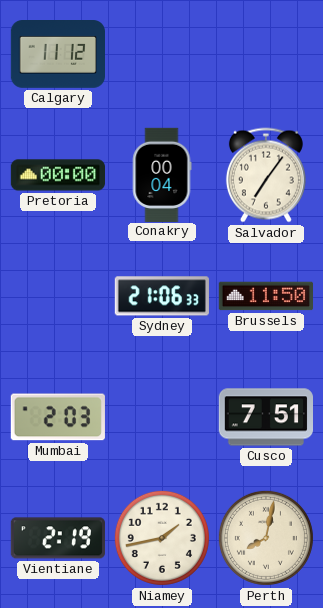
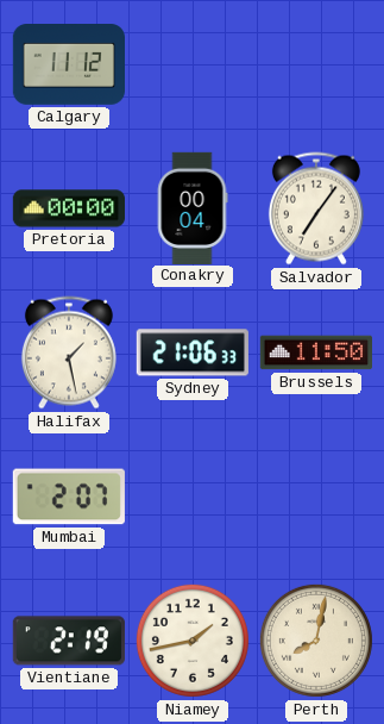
Halifax: none -> 1:28 (69, 352)
Mumbai: 2:03 -> 2:07 (69, 497)
Cusco: 7:51 -> none (265, 417)
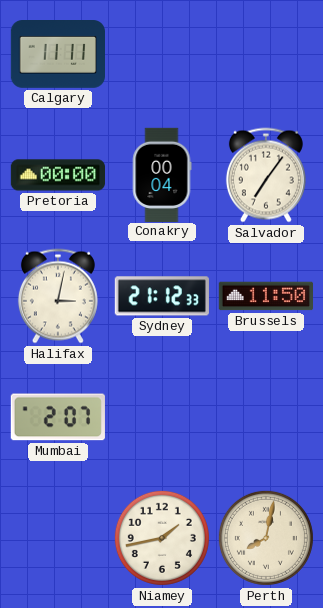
Calgary: 11:12 -> 11:11 (57, 55)
Halifax: 1:28 -> 3:02 (58, 296)
Sydney: 21:06 -> 21:12 (162, 296)
Vientiane: 2:19 -> none (69, 641)
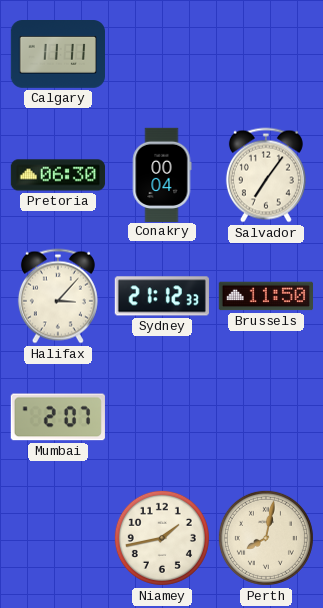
Pretoria: 00:00 -> 06:30 (57, 175)
Halifax: 3:02 -> 3:07 (58, 296)
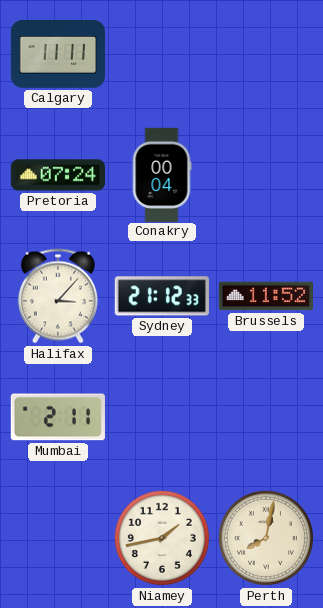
Pretoria: 06:30 -> 07:24 (57, 175)
Salvador: 7:06 -> none (266, 175)
Brussels: 11:50 -> 11:52 (265, 296)
Mumbai: 2:07 -> 2:11 (58, 417)
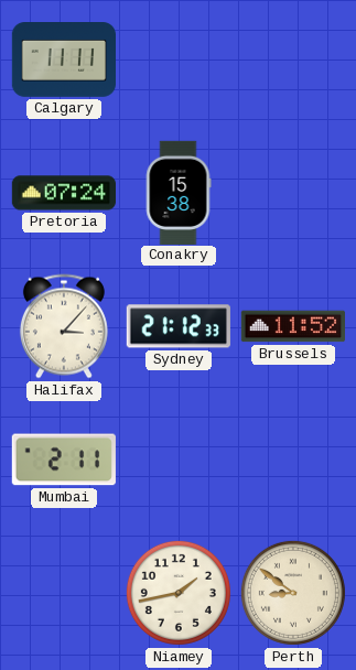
Conakry: 00:04 -> 15:38 (179, 192)
Perth: 8:02 -> 8:51 (293, 593)
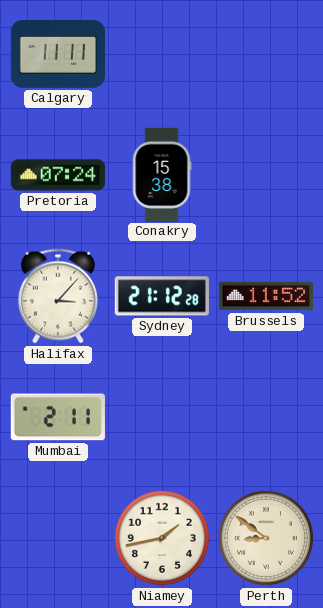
Sydney: 21:12:33 -> 21:12:28 (162, 296)
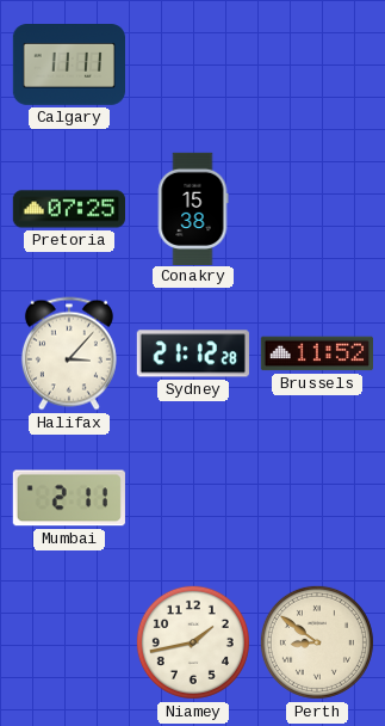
Pretoria: 07:24 -> 07:25 (68, 209)
